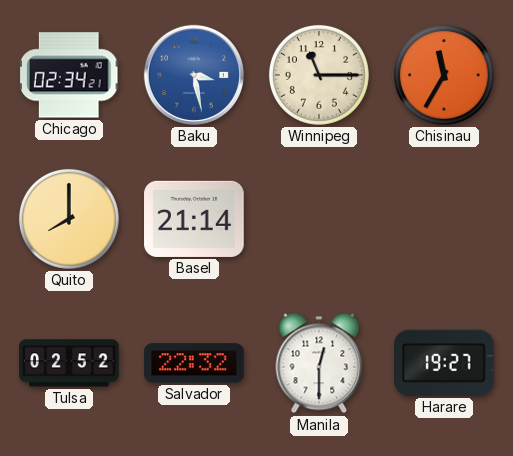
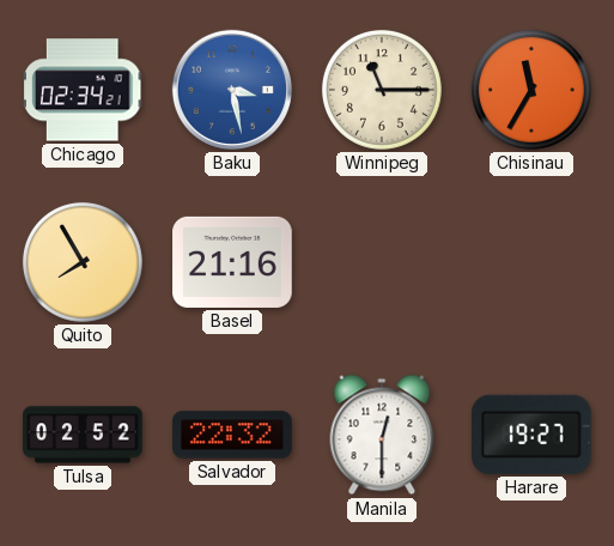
Quito: 8:00 -> 7:55 (83, 262)
Basel: 21:14 -> 21:16 (232, 262)
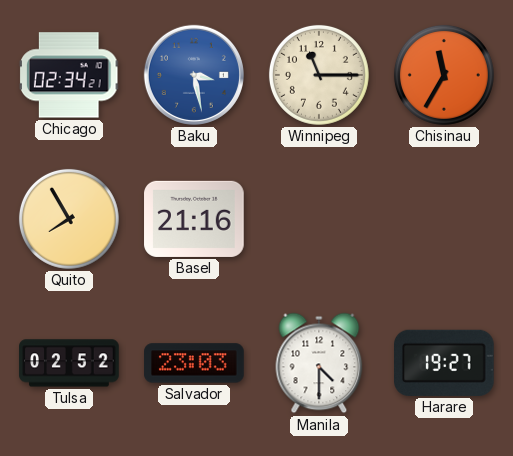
Salvador: 22:32 -> 23:03 (194, 363)
Manila: 12:30 -> 4:30 (319, 363)
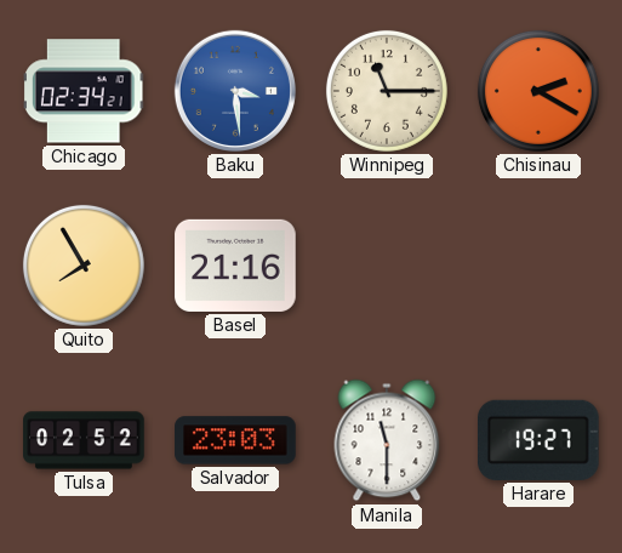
Baku: 3:28 -> 3:29 (235, 91)
Chisinau: 11:35 -> 2:20 (538, 91)
Manila: 4:30 -> 11:30 (387, 440)
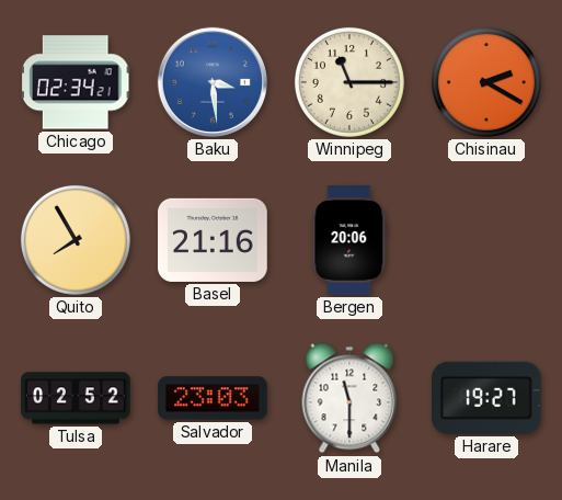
Bergen: none -> 20:06 (349, 240)
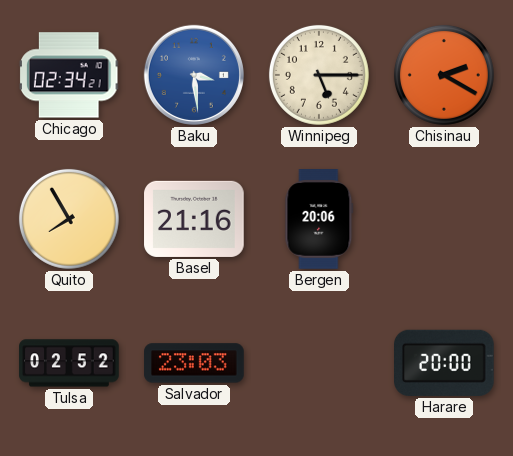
Winnipeg: 11:15 -> 5:15 (319, 75)
Manila: 11:30 -> none (349, 398)
Harare: 19:27 -> 20:00 (445, 363)
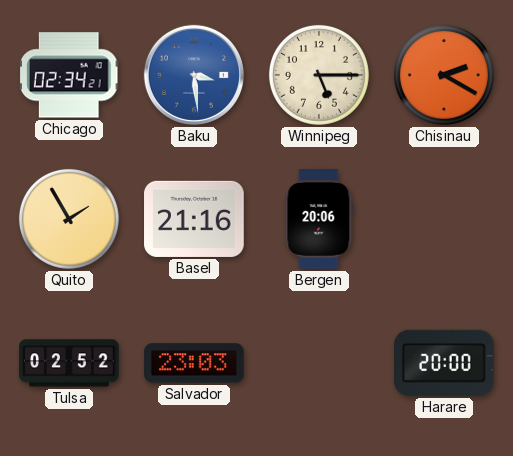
Quito: 7:55 -> 1:55 (69, 219)
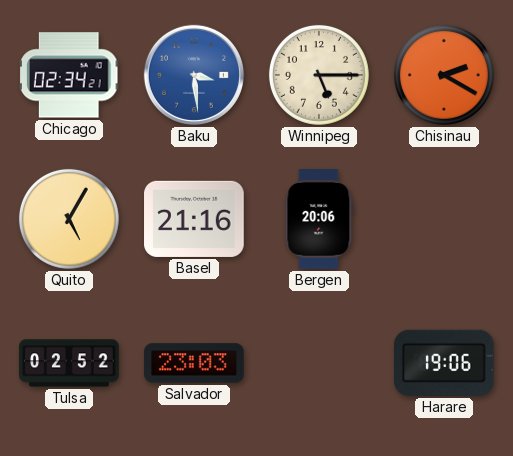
Quito: 1:55 -> 5:05 (69, 219)
Harare: 20:00 -> 19:06 (445, 363)
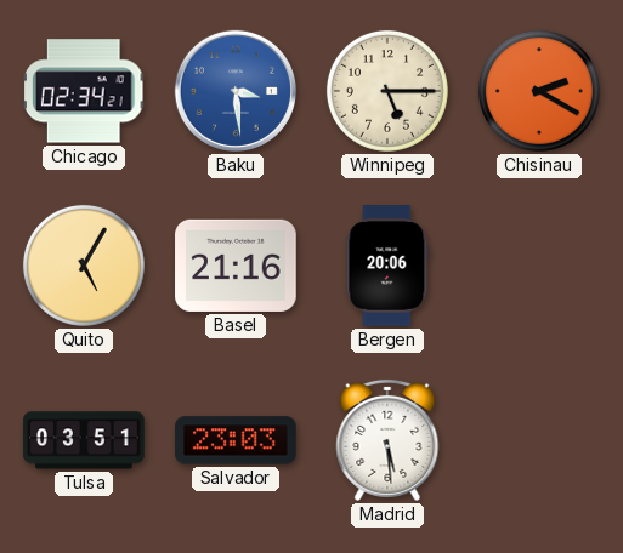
Tulsa: 02:52 -> 03:51 (84, 440)
Madrid: none -> 5:29 (387, 440)
Harare: 19:06 -> none (445, 363)
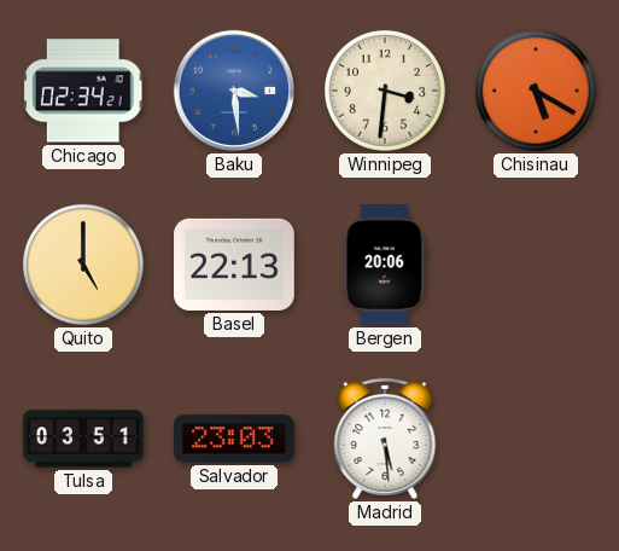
Winnipeg: 5:15 -> 3:31 (385, 91)
Chisinau: 2:20 -> 5:20 (536, 91)
Quito: 5:05 -> 5:00 (83, 265)
Basel: 21:16 -> 22:13 (234, 265)
